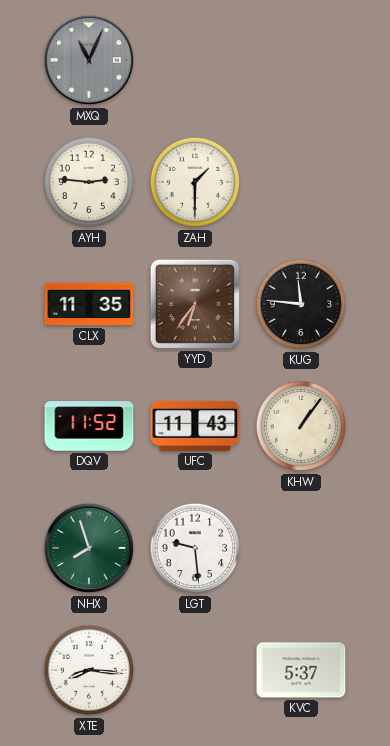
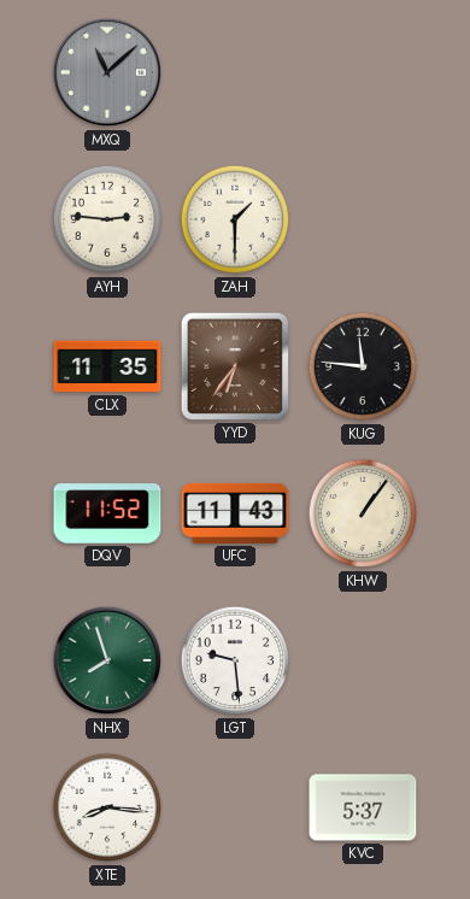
MXQ: 11:04 -> 11:08 (107, 72)
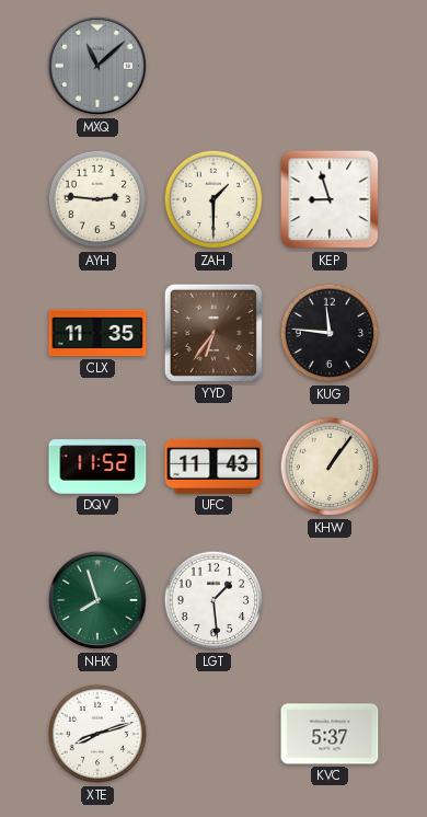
KEP: none -> 8:57 (330, 199)
LGT: 9:29 -> 1:29 (214, 600)
XTE: 8:16 -> 8:12 (97, 734)
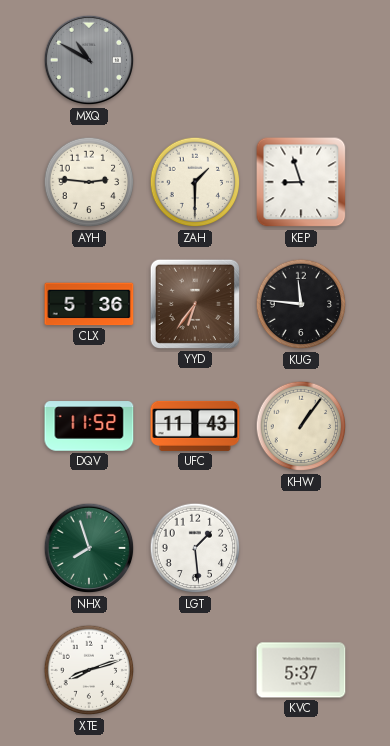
MXQ: 11:08 -> 10:50 (89, 60)
CLX: 11:35 -> 5:36 (89, 304)
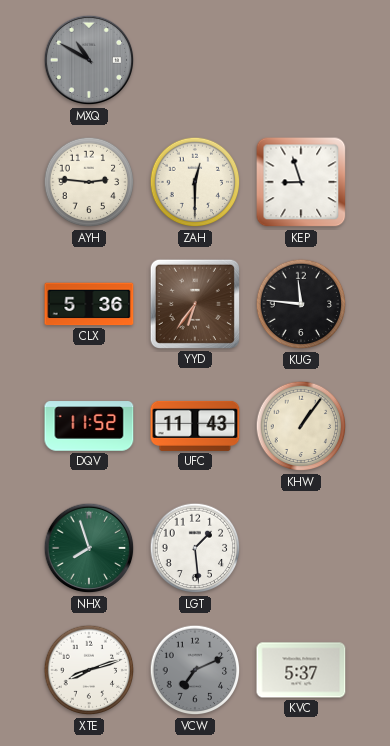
ZAH: 1:30 -> 12:30 (195, 182)
VCW: none -> 7:11 (195, 670)
